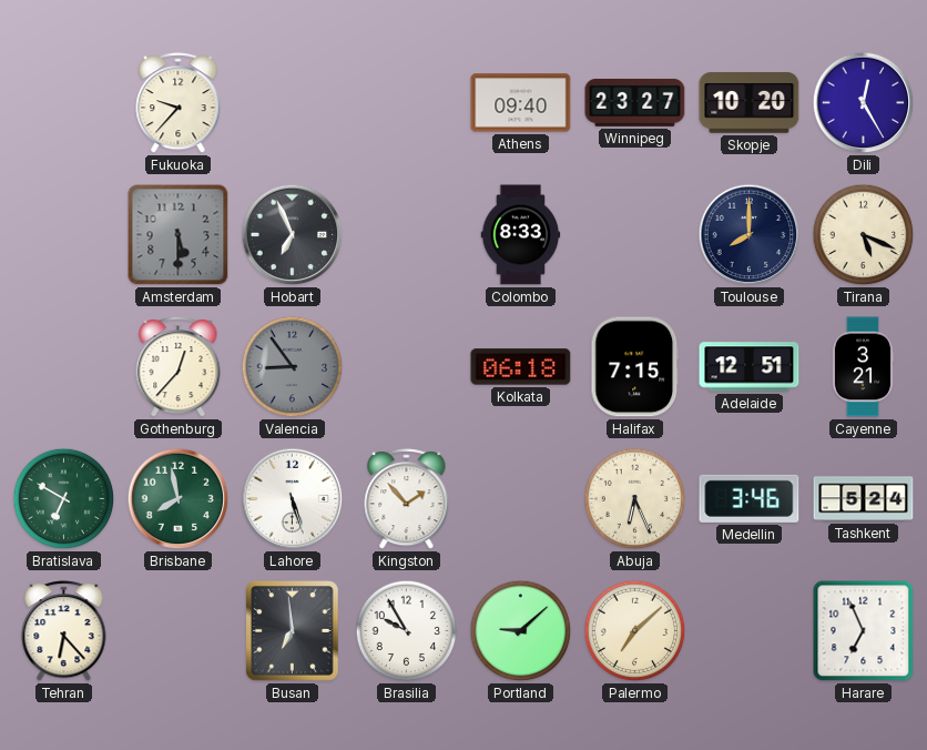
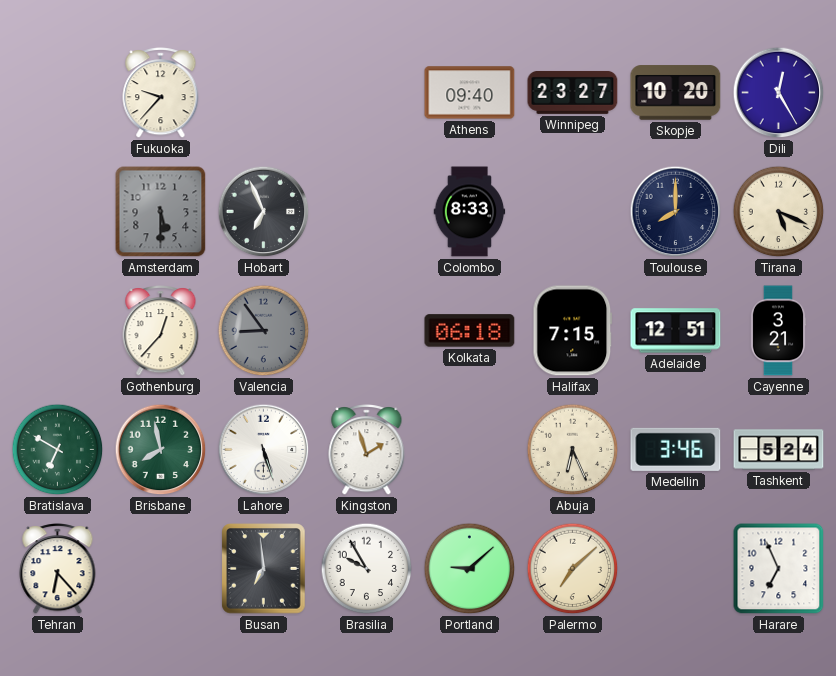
Kingston: 1:53 -> 1:57 (367, 450)
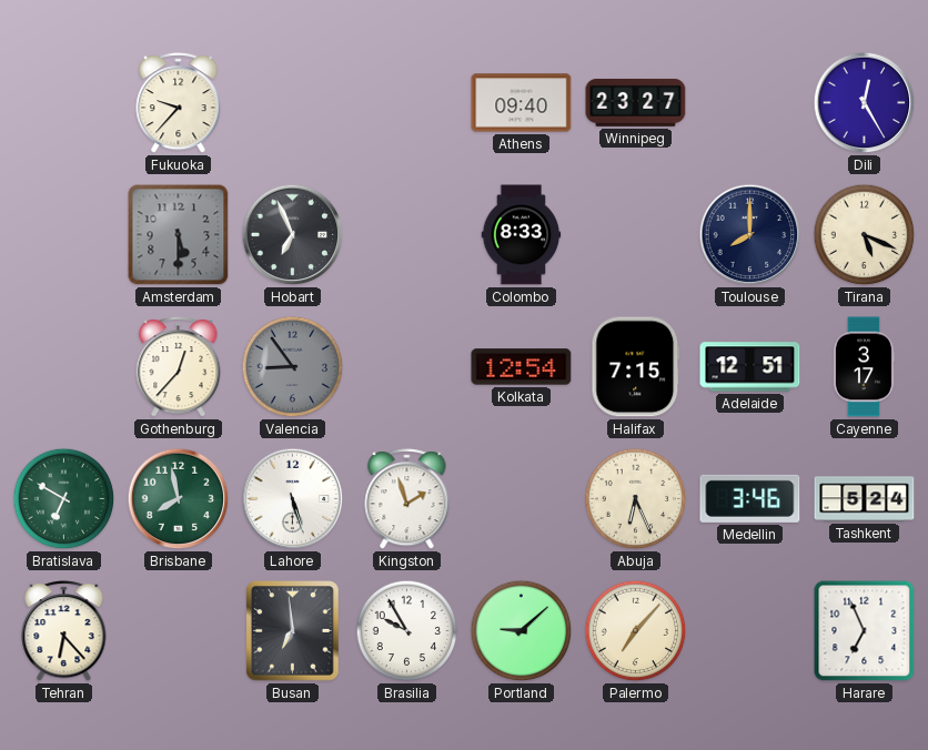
Skopje: 10:20 -> none (676, 93)
Kolkata: 06:18 -> 12:54 (522, 367)
Cayenne: 3:21 -> 3:17 (864, 367)
Palermo: 7:08 -> 7:07 (636, 631)
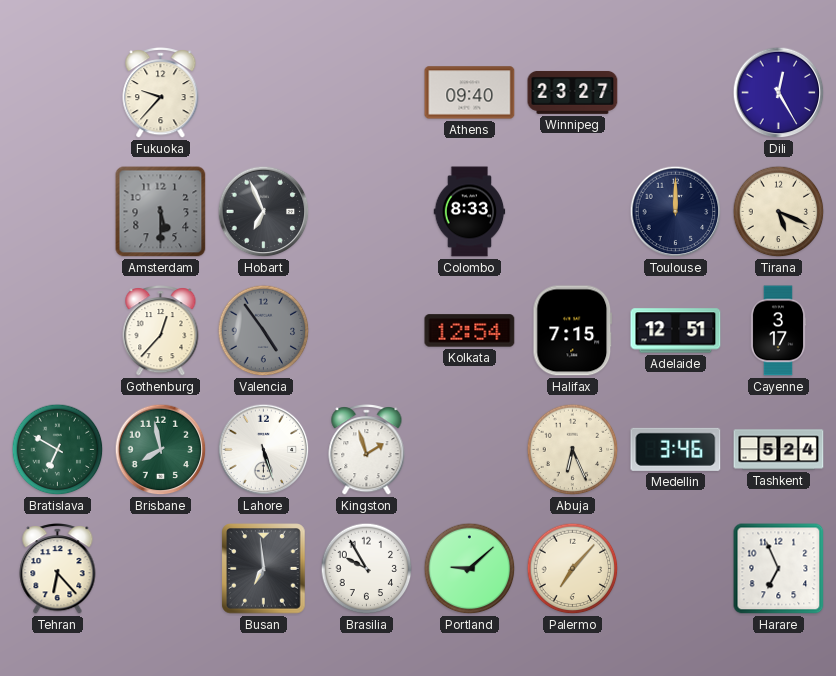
Toulouse: 8:00 -> 12:00 (676, 212)
Valencia: 8:54 -> 4:54 (264, 331)
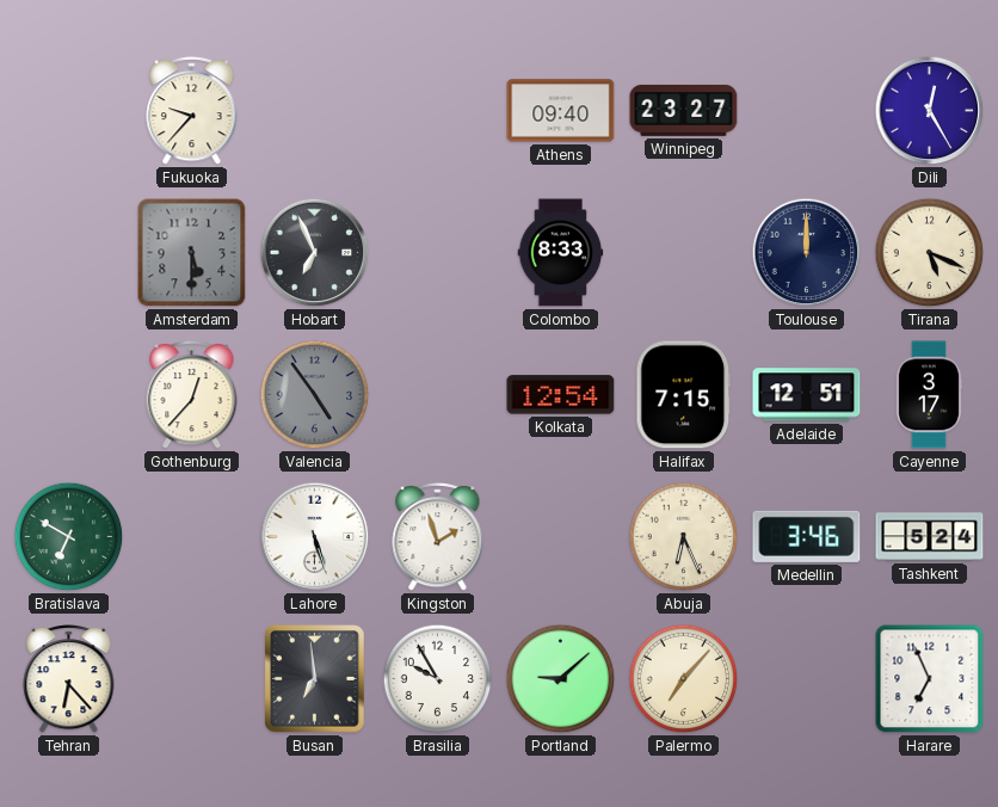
Brisbane: 7:58 -> none (161, 450)
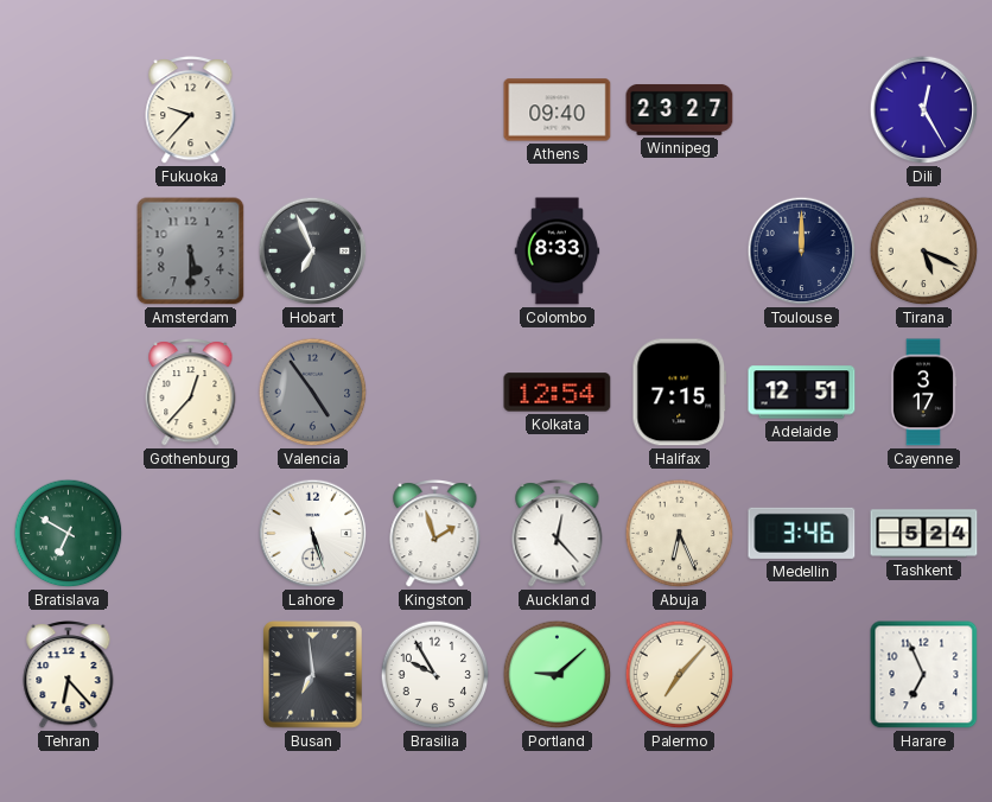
Auckland: none -> 12:23 (558, 534)
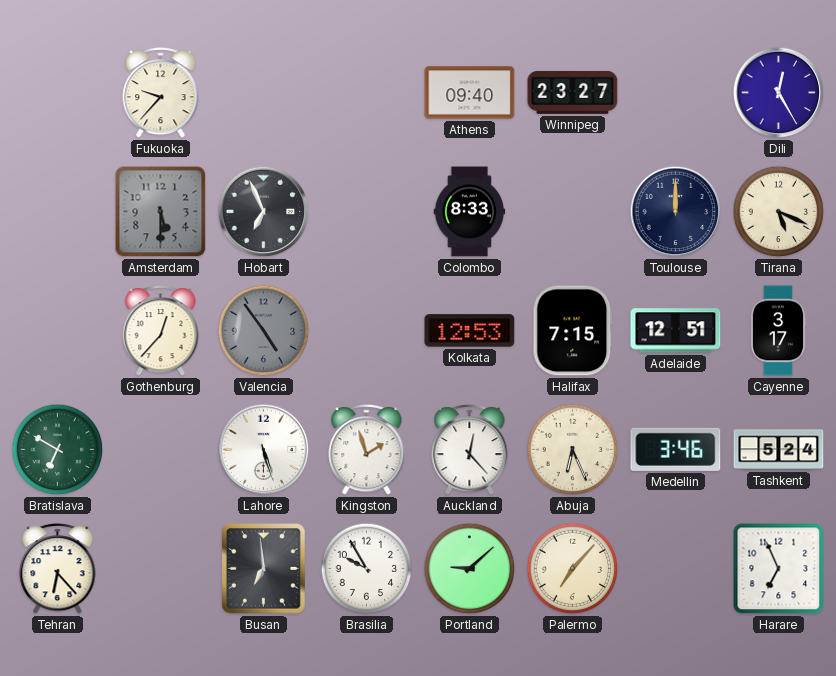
Kolkata: 12:54 -> 12:53 (470, 331)
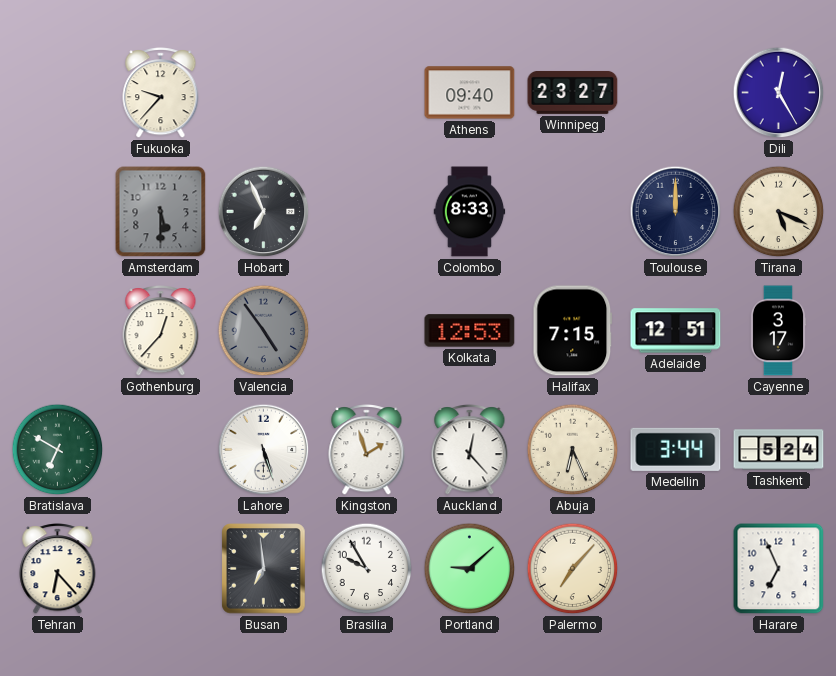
Medellin: 3:46 -> 3:44 (676, 449)
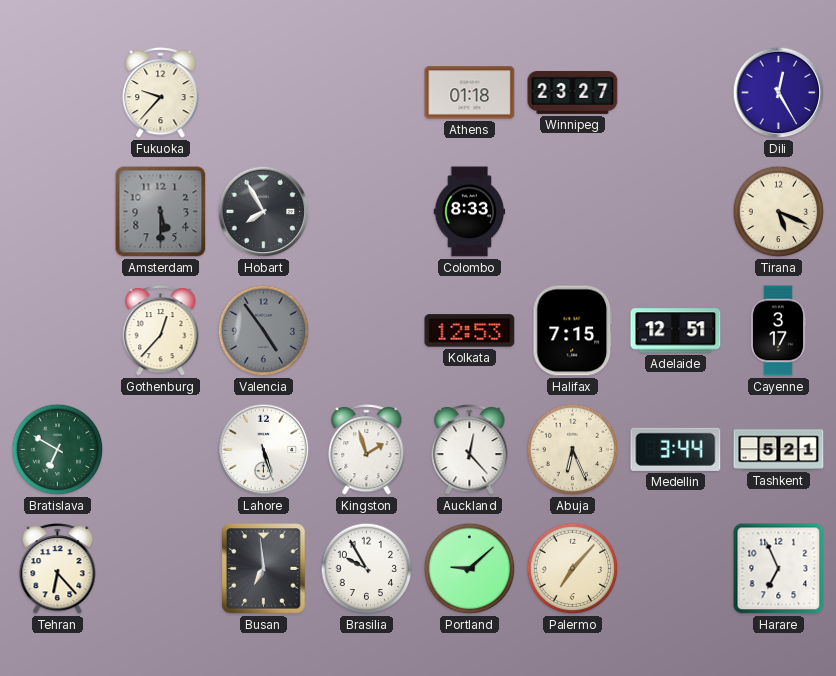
Athens: 09:40 -> 01:18 (470, 93)
Hobart: 6:56 -> 7:55 (264, 212)
Toulouse: 12:00 -> none (676, 212)
Tashkent: 5:24 -> 5:21 (779, 450)
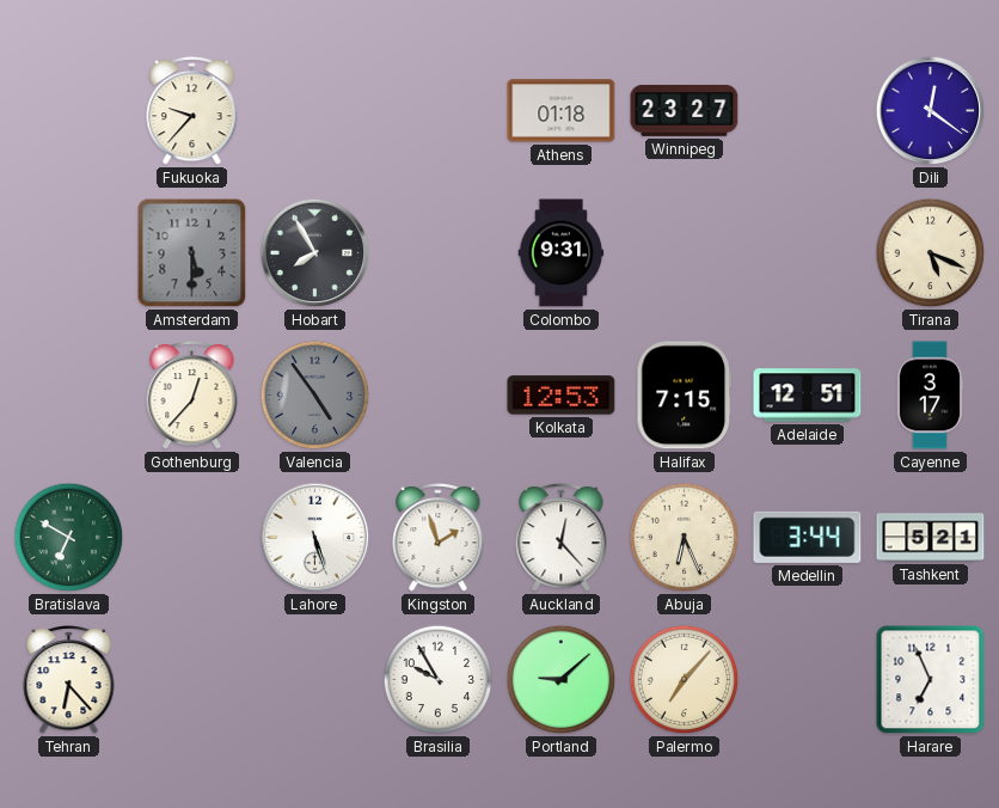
Dili: 12:25 -> 12:21 (931, 111)
Colombo: 8:33 -> 9:31 (562, 253)
Busan: 6:59 -> none (264, 569)
